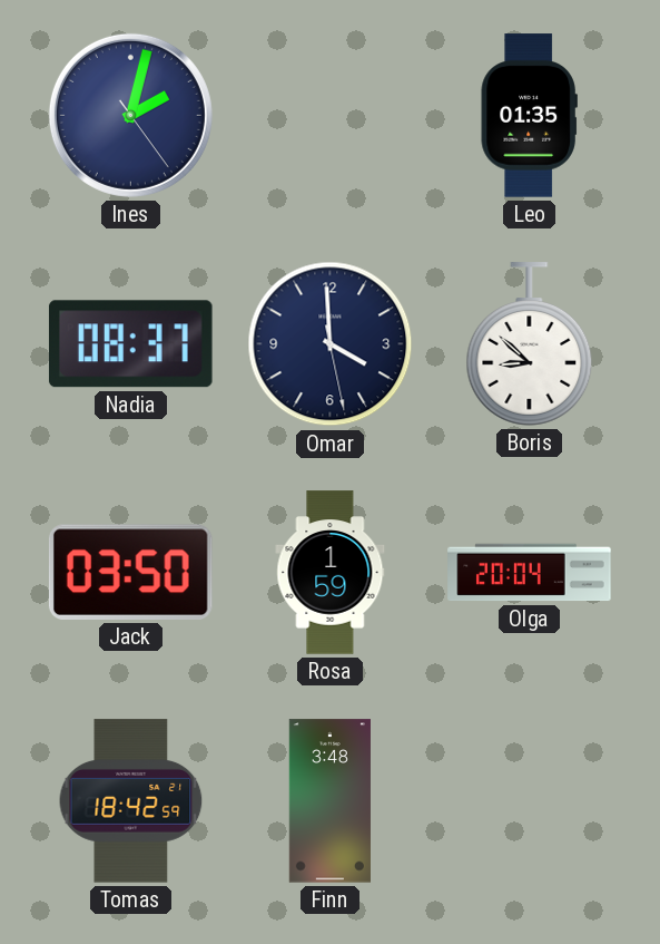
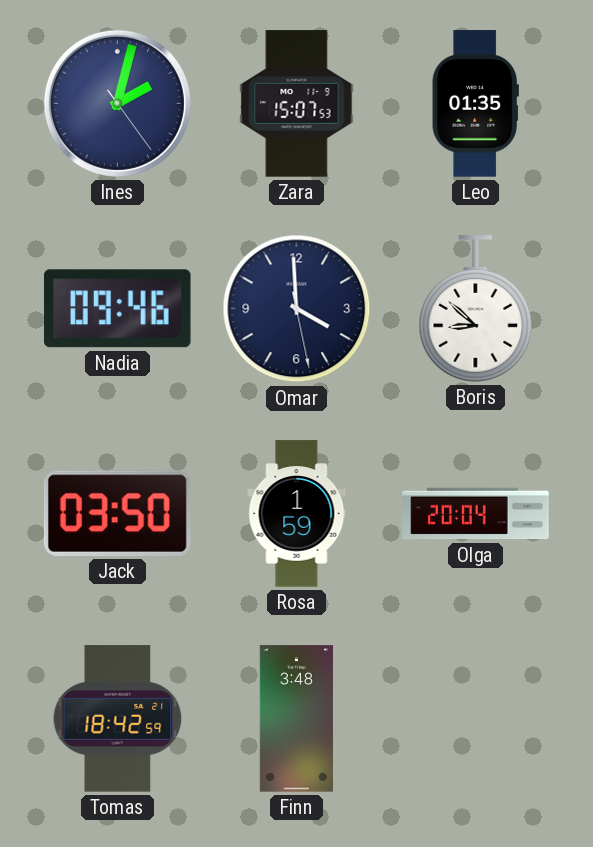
Zara: none -> 15:07 (297, 104)
Nadia: 08:37 -> 09:46 (117, 309)
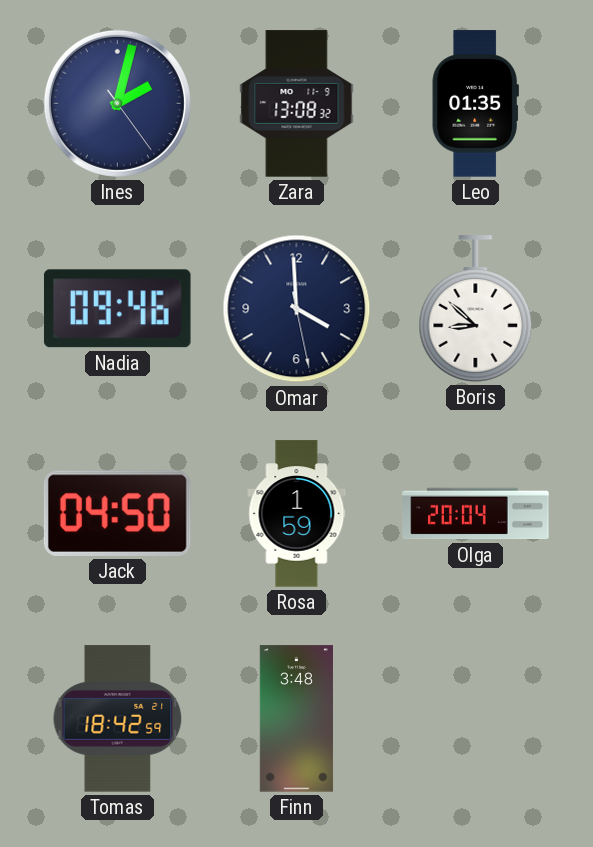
Zara: 15:07 -> 13:08 (297, 104)
Jack: 03:50 -> 04:50 (117, 513)
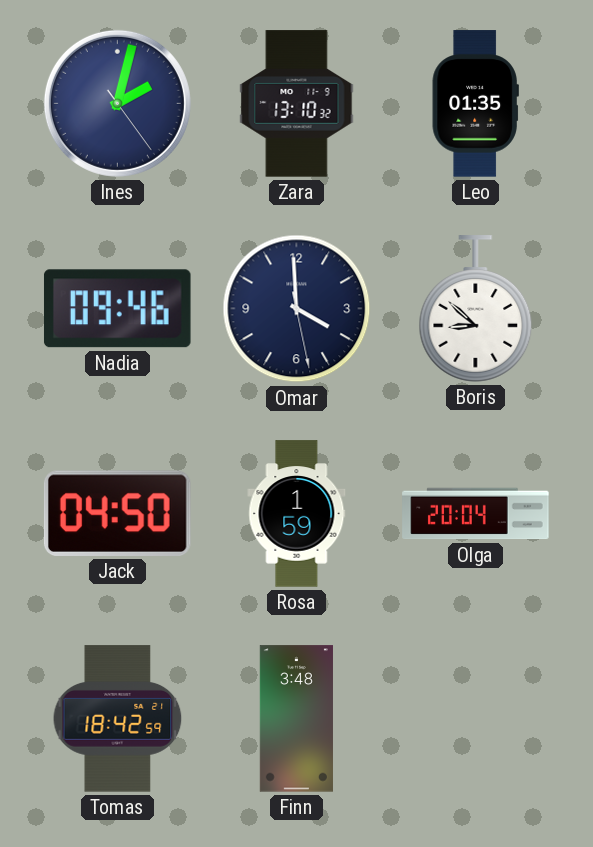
Zara: 13:08 -> 13:10 (297, 104)
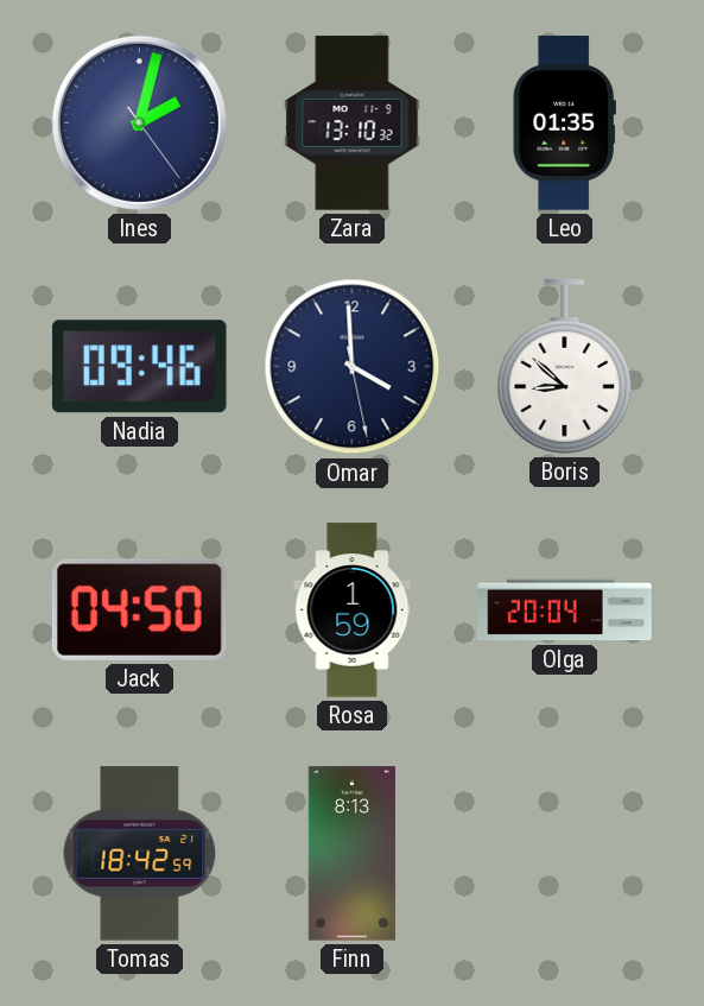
Finn: 3:48 -> 8:13 (351, 854)
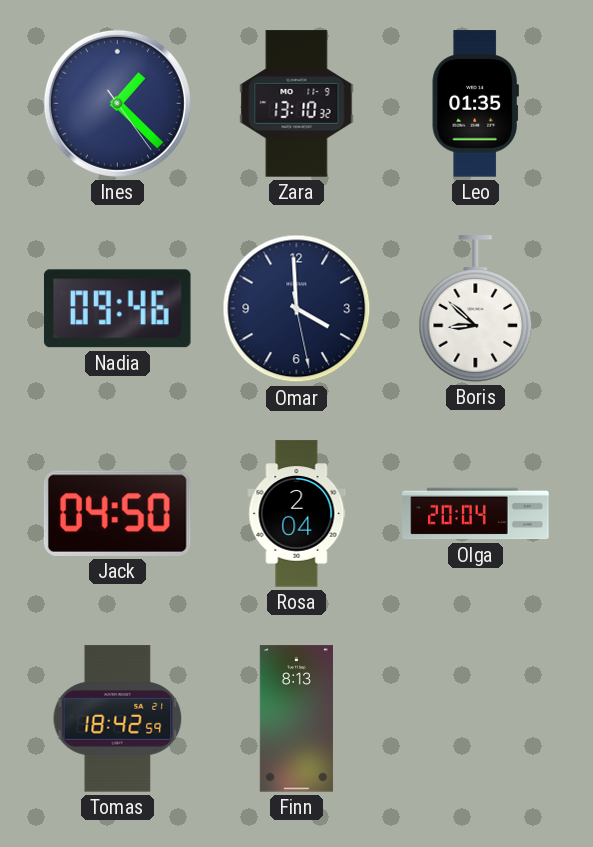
Ines: 2:02 -> 1:22 (117, 103)
Rosa: 1:59 -> 2:04 (297, 514)
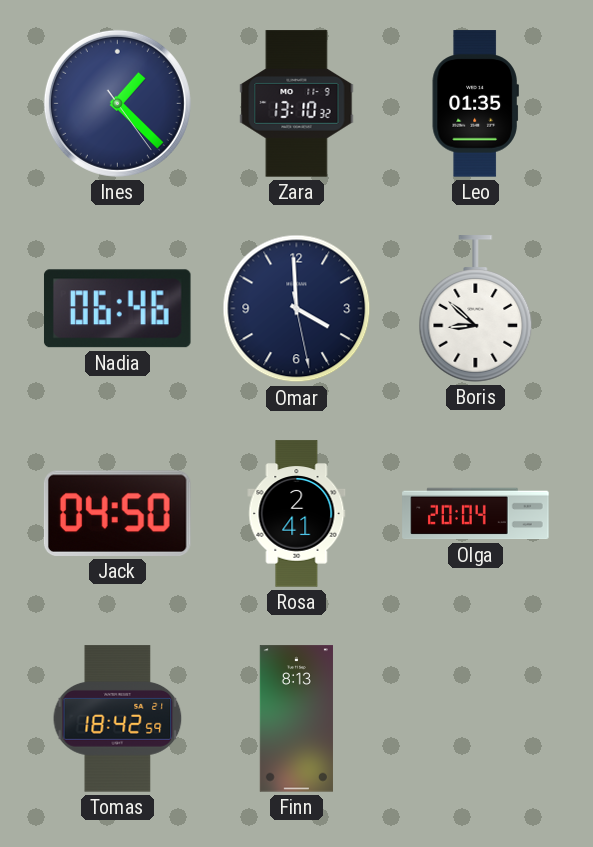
Nadia: 09:46 -> 06:46 (117, 309)
Rosa: 2:04 -> 2:41 (297, 514)
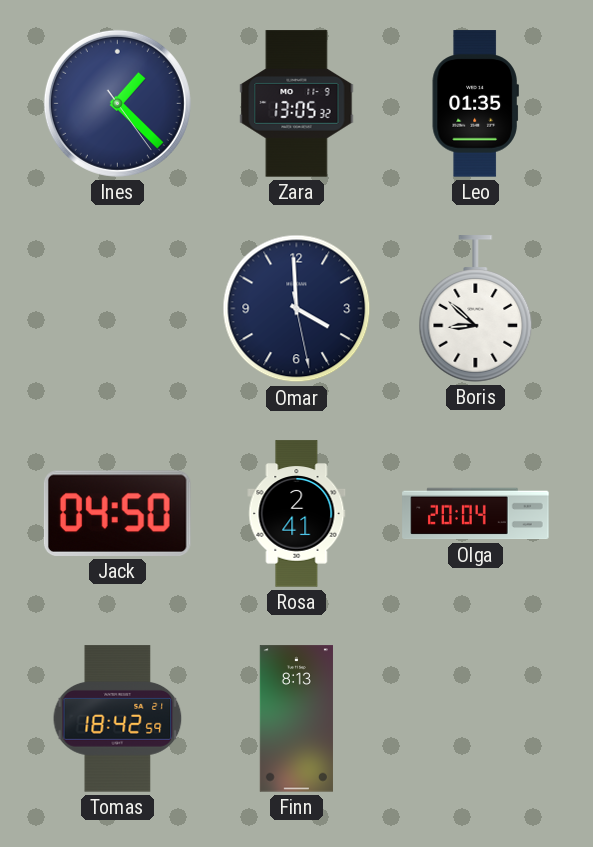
Zara: 13:10 -> 13:05 (297, 104)
Nadia: 06:46 -> none (117, 309)
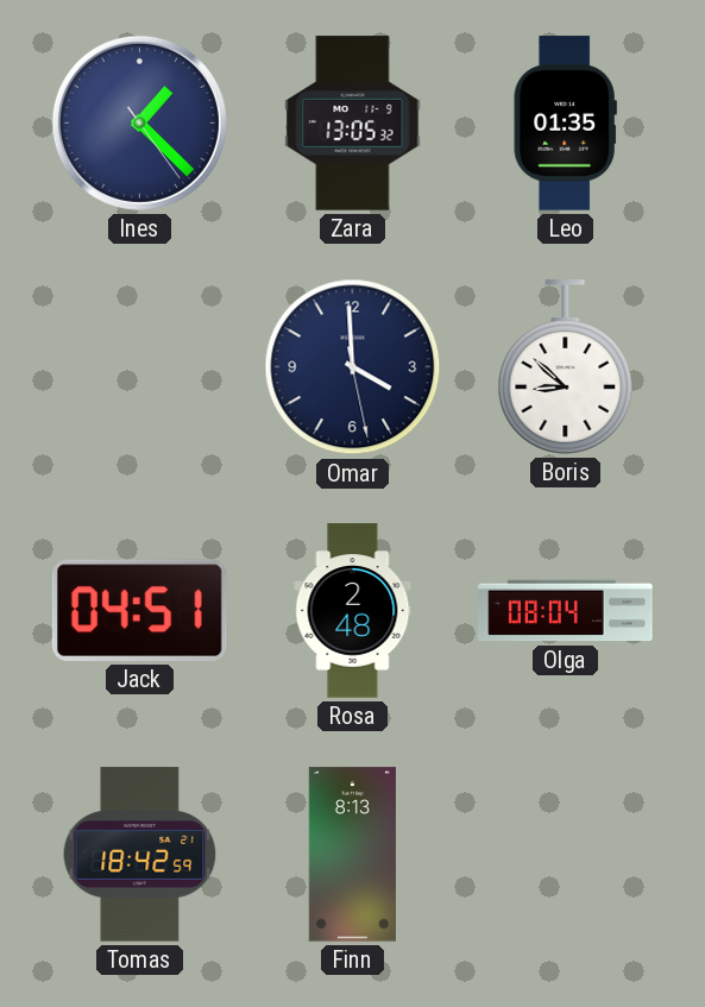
Jack: 04:50 -> 04:51 (139, 610)
Rosa: 2:41 -> 2:48 (353, 611)
Olga: 20:04 -> 08:04 (566, 611)
